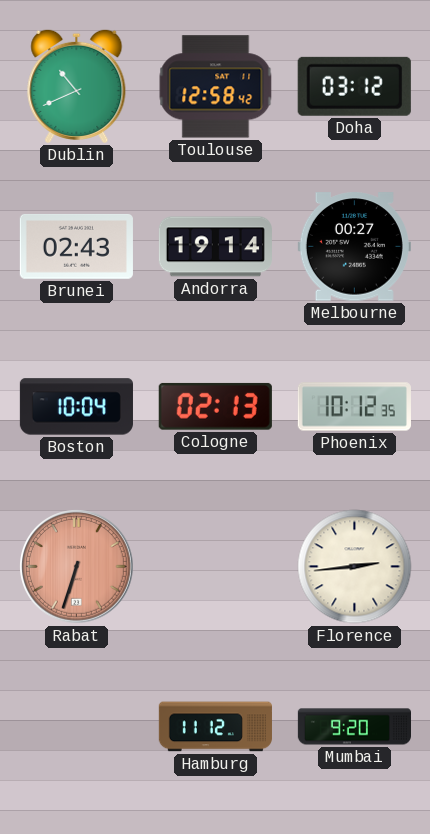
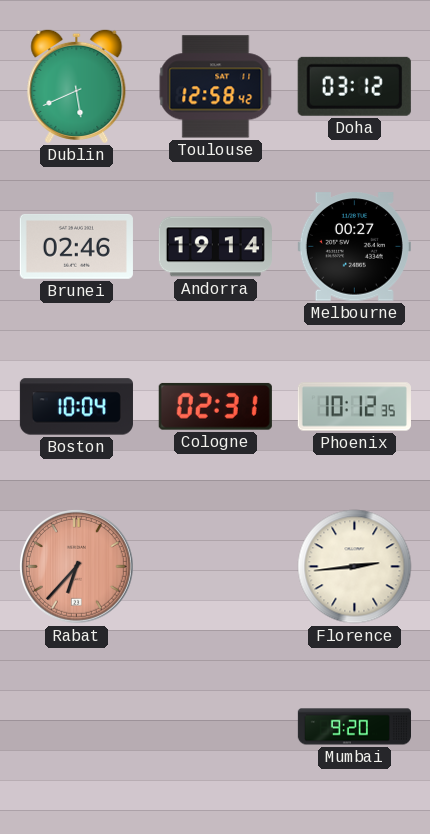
Dublin: 10:41 -> 5:41 (77, 86)
Brunei: 02:43 -> 02:46 (76, 247)
Cologne: 02:13 -> 02:31 (215, 406)
Rabat: 6:33 -> 6:37 (77, 567)
Hamburg: 11:12 -> none (215, 727)
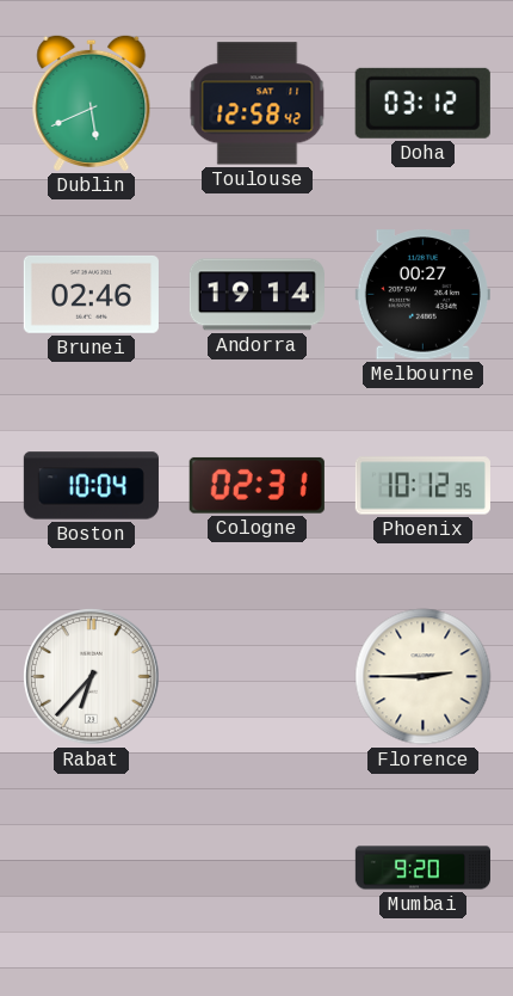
Rabat dial: salmon -> white (92, 677)
Florence: 2:44 -> 2:45 (424, 677)
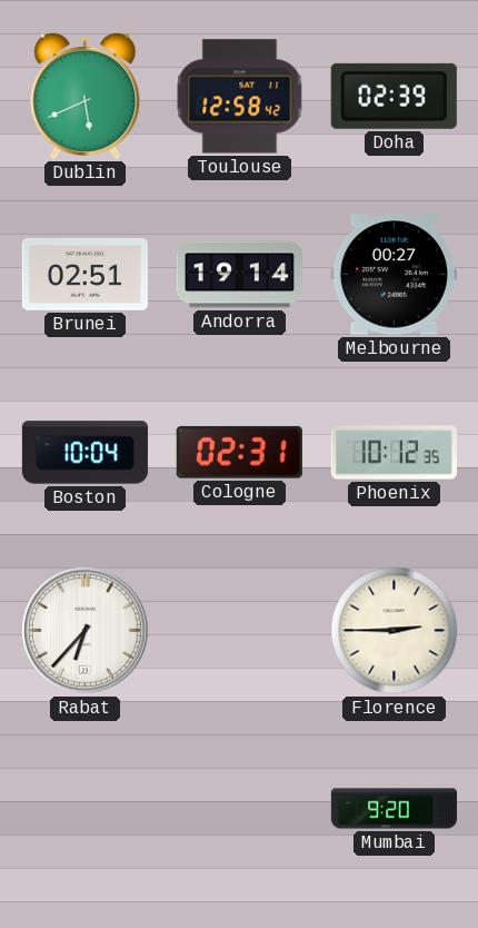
Doha: 03:12 -> 02:39 (394, 96)
Brunei: 02:46 -> 02:51 (84, 275)
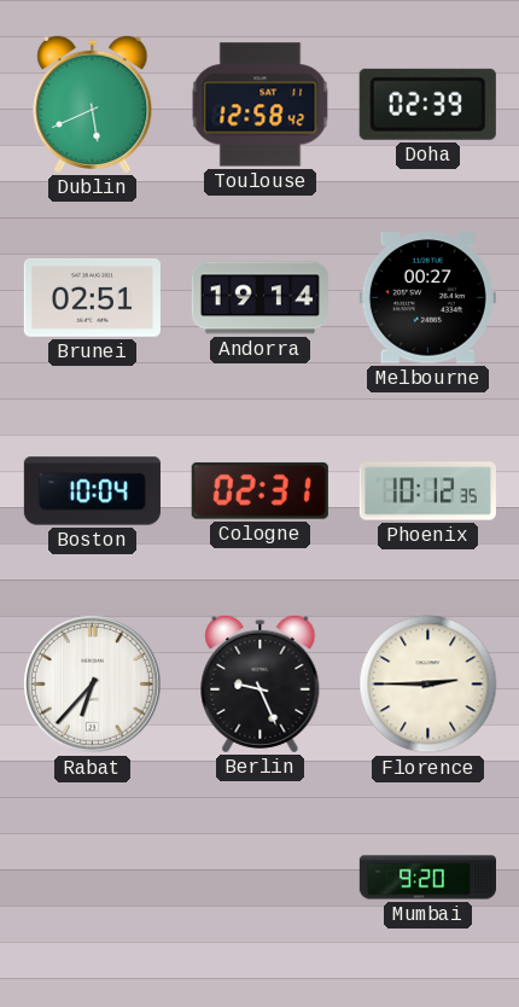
Berlin: none -> 9:26 (261, 683)
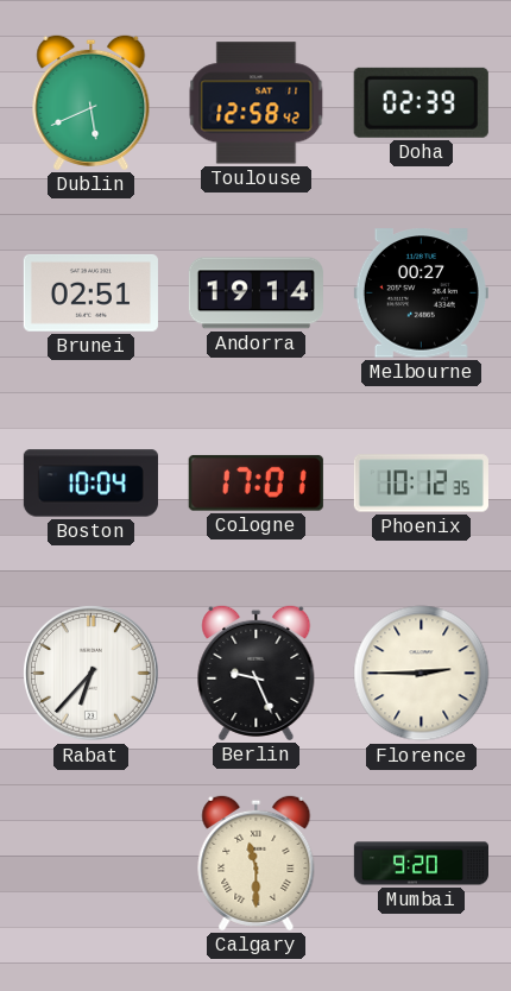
Cologne: 02:31 -> 17:01 (255, 482)
Calgary: none -> 11:30 (257, 863)
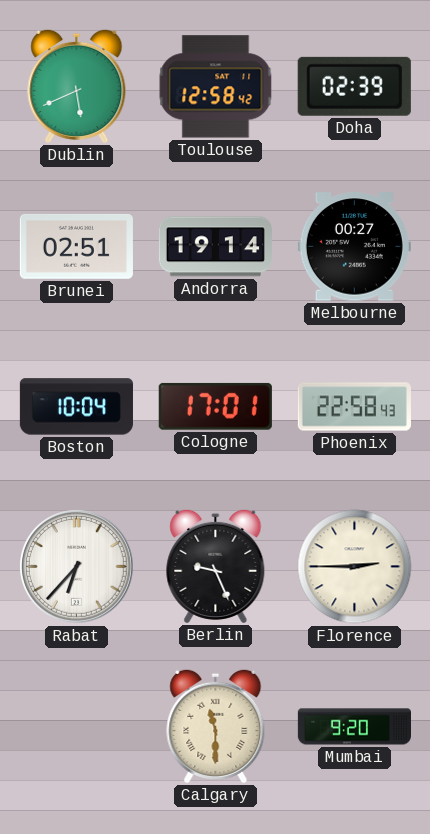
Phoenix: 10:12 -> 22:58 (354, 407)
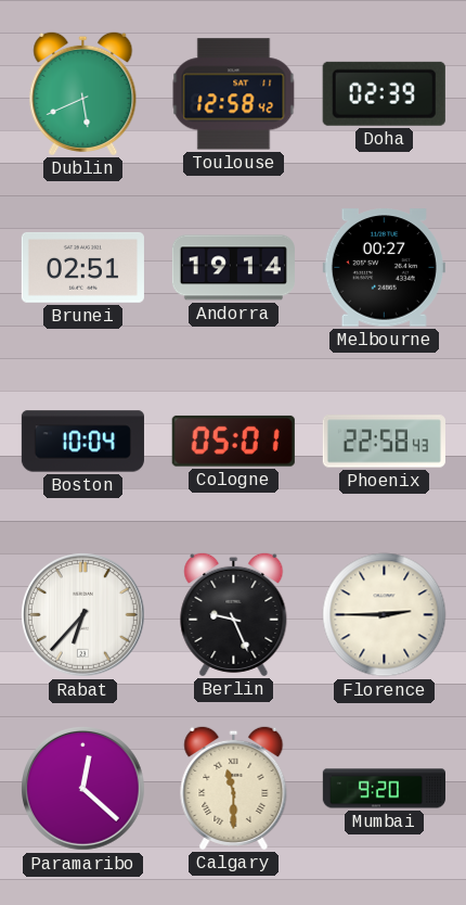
Cologne: 17:01 -> 05:01 (233, 441)
Paramaribo: none -> 12:22 (83, 789)
